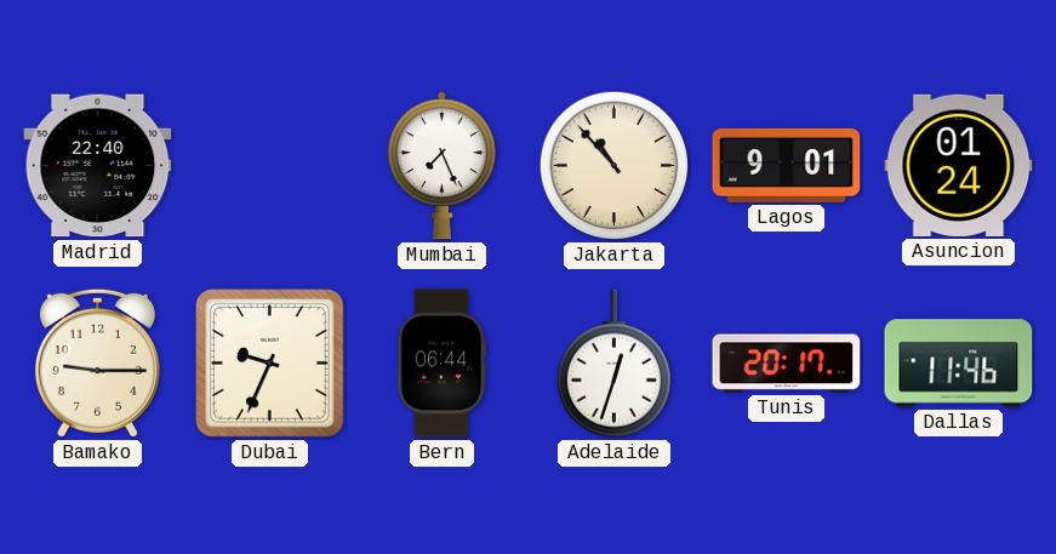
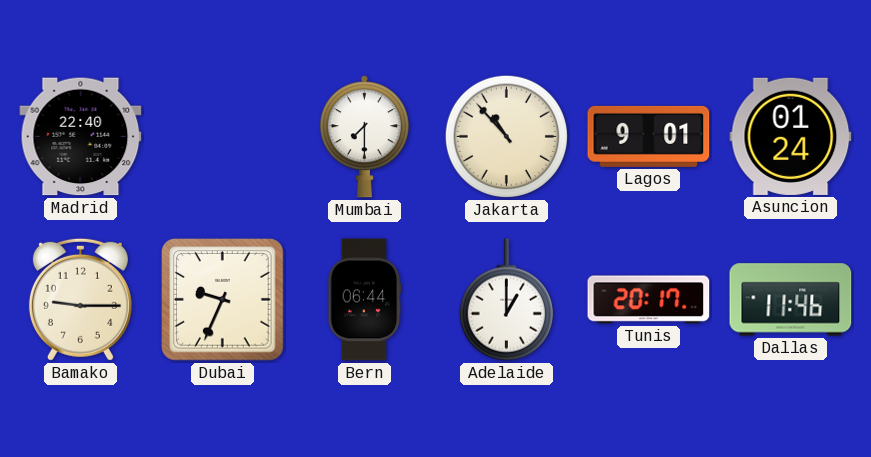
Mumbai: 7:26 -> 7:30 (364, 137)
Adelaide: 12:33 -> 1:00 (506, 300)
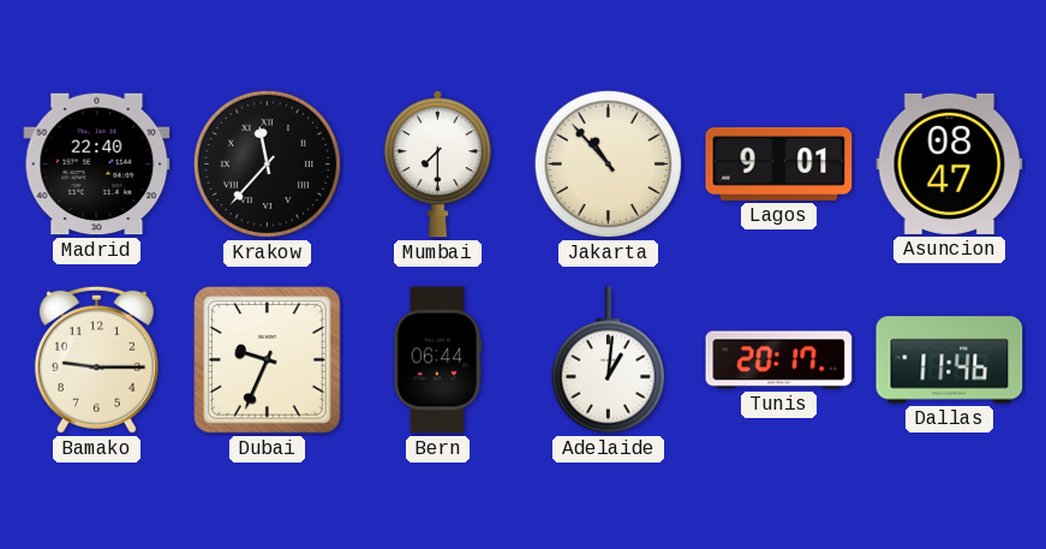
Krakow: none -> 11:37 (267, 163)
Asuncion: 01:24 -> 08:47 (950, 163)
Adelaide: 1:00 -> 1:01 (608, 360)
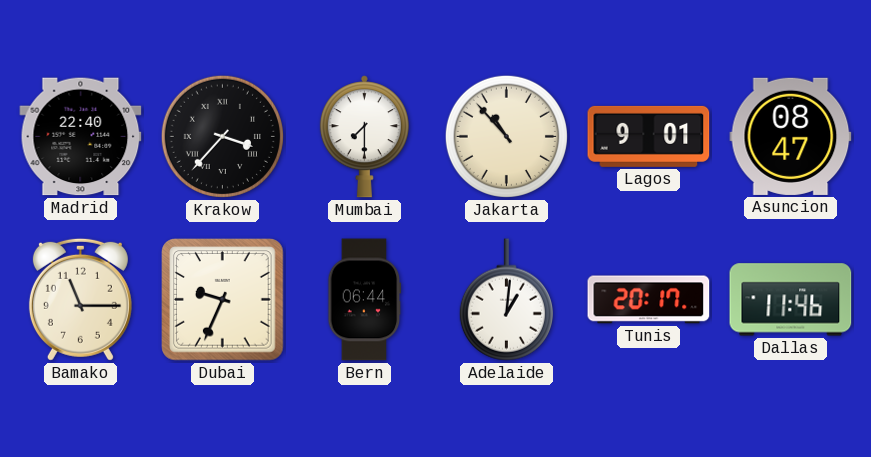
Krakow: 11:37 -> 3:37 (222, 136)
Bamako: 9:15 -> 11:15 (80, 299)
